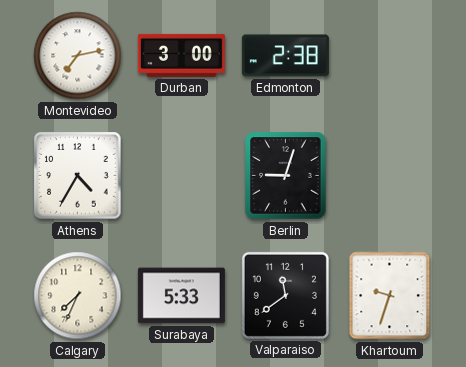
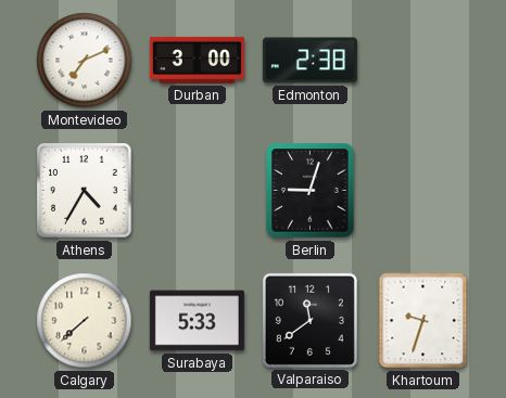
Montevideo: 7:13 -> 7:11 (85, 61)
Calgary: 7:34 -> 7:38 (85, 321)
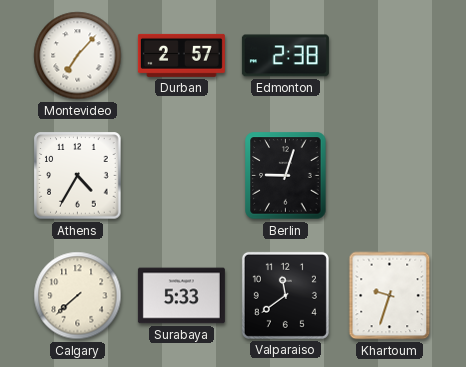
Montevideo: 7:11 -> 7:07 (78, 56)
Durban: 3:00 -> 2:57 (181, 55)
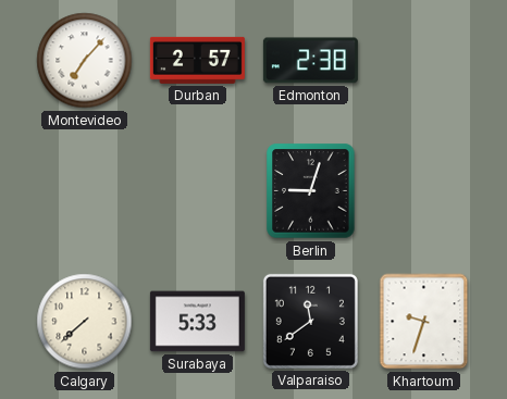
Athens: 4:35 -> none (78, 176)
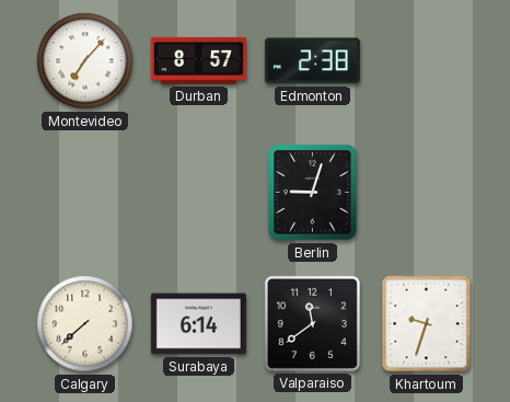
Durban: 2:57 -> 8:57 (198, 60)
Surabaya: 5:33 -> 6:14 (198, 324)
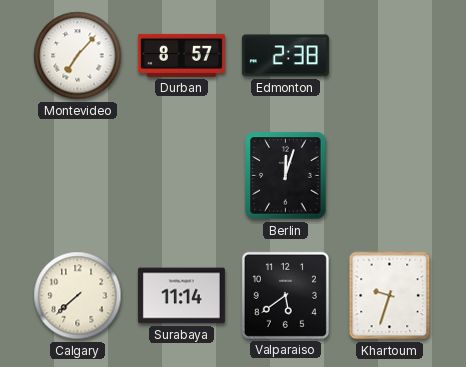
Berlin: 9:03 -> 12:03 (286, 176)
Surabaya: 6:14 -> 11:14 (181, 296)
Valparaiso: 11:39 -> 5:39 (285, 295)
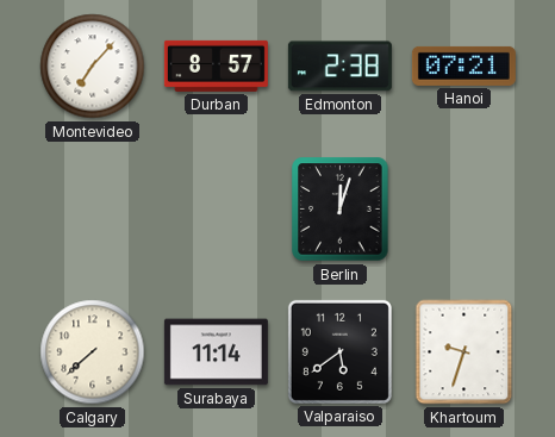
Hanoi: none -> 07:21 (463, 65)
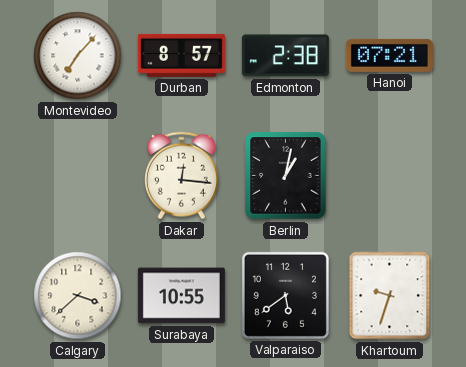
Dakar: none -> 12:16 (181, 176)
Berlin: 12:03 -> 1:02 (286, 176)
Calgary: 7:38 -> 3:38 (78, 296)
Surabaya: 11:14 -> 10:55 (181, 296)
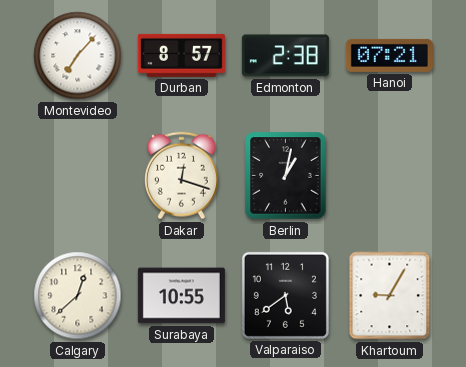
Dakar: 12:16 -> 12:18 (181, 176)
Calgary: 3:38 -> 12:38 (78, 296)
Khartoum: 9:33 -> 9:05 (390, 296)
